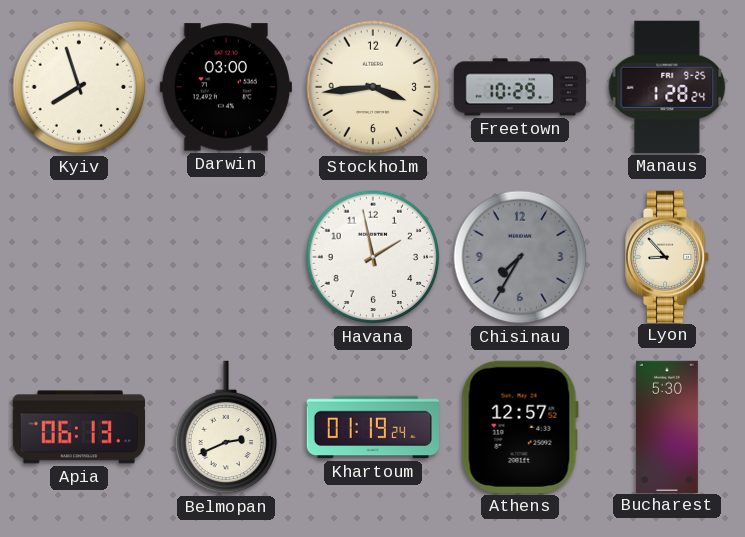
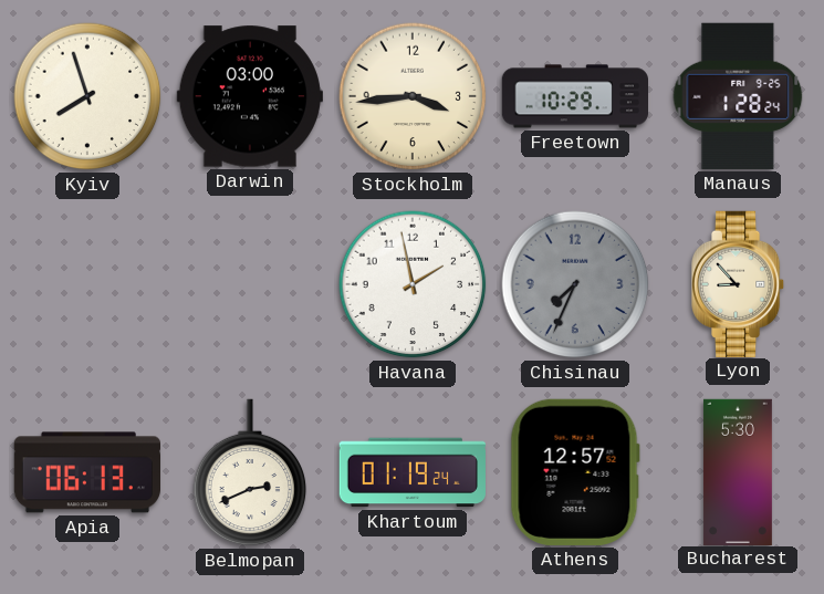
Chisinau: 7:35 -> 7:34 (575, 284)
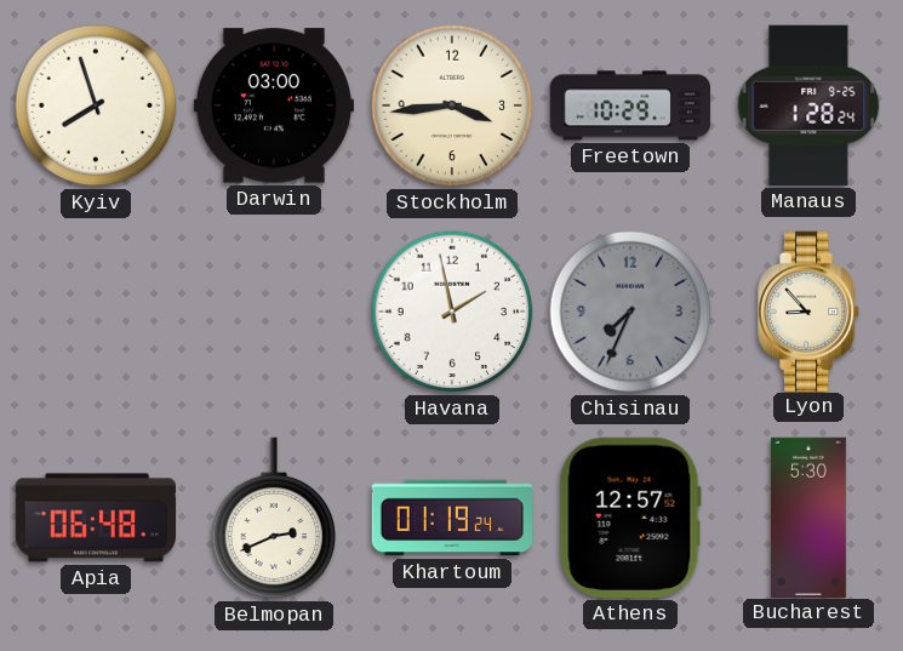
Apia: 06:13 -> 06:48 (95, 518)
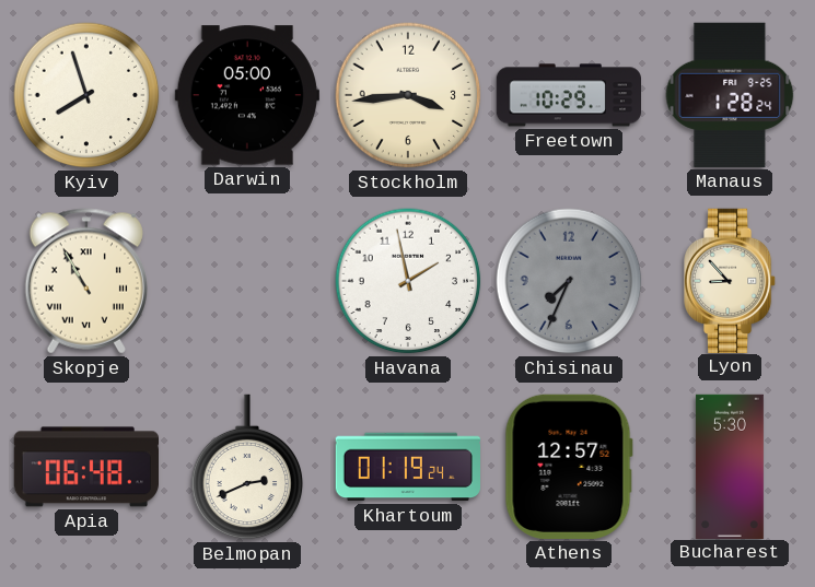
Darwin: 03:00 -> 05:00 (247, 95)
Skopje: none -> 10:55 (86, 281)
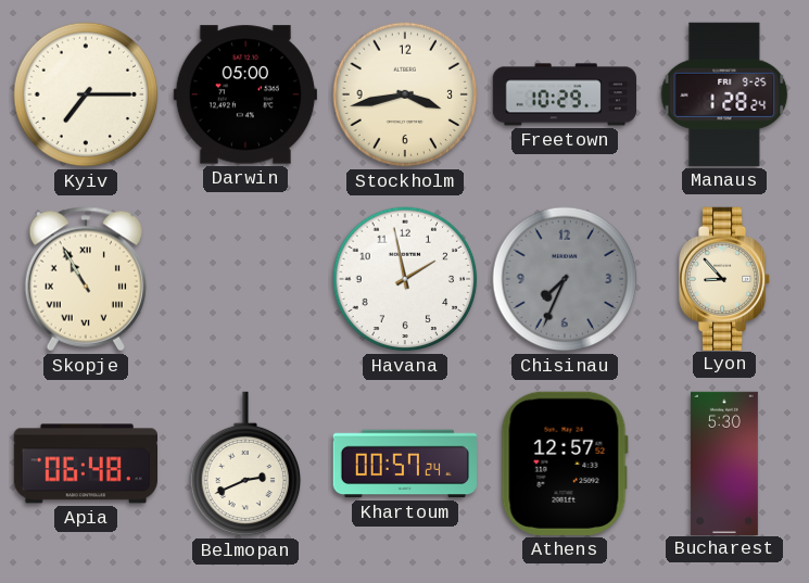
Kyiv: 7:57 -> 7:15 (86, 94)
Stockholm: 3:44 -> 3:43 (405, 94)
Khartoum: 01:19 -> 00:57 (404, 464)
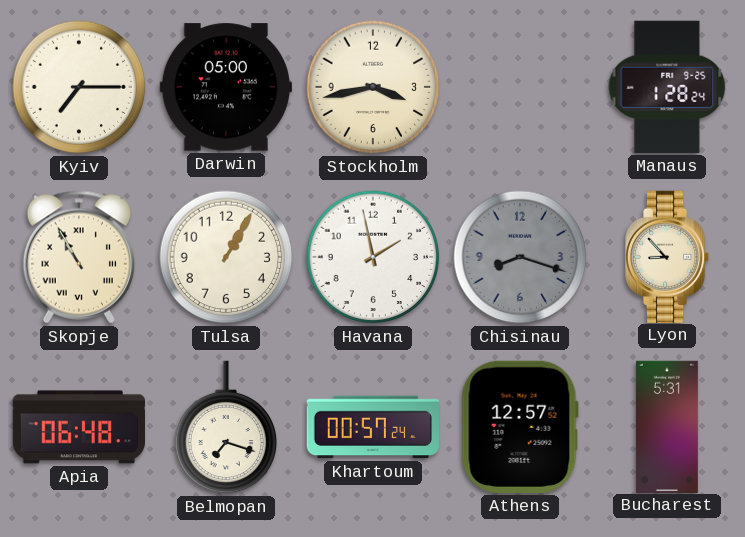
Freetown: 10:29 -> none (564, 94)
Tulsa: none -> 1:05 (226, 257)
Chisinau: 7:34 -> 8:18 (520, 257)
Belmopan: 2:41 -> 7:18 (226, 427)
Bucharest: 5:30 -> 5:31 (667, 426)
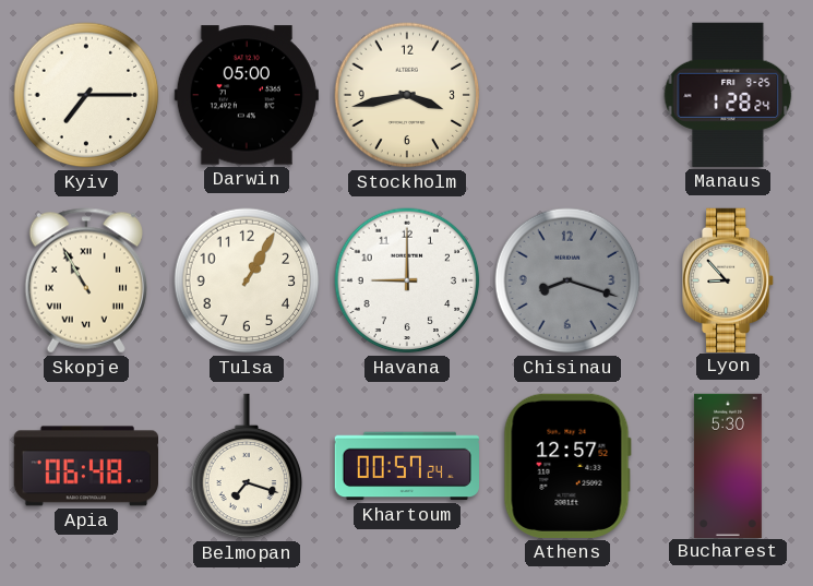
Havana: 1:58 -> 9:00 (407, 280)
Bucharest: 5:31 -> 5:30 (728, 465)
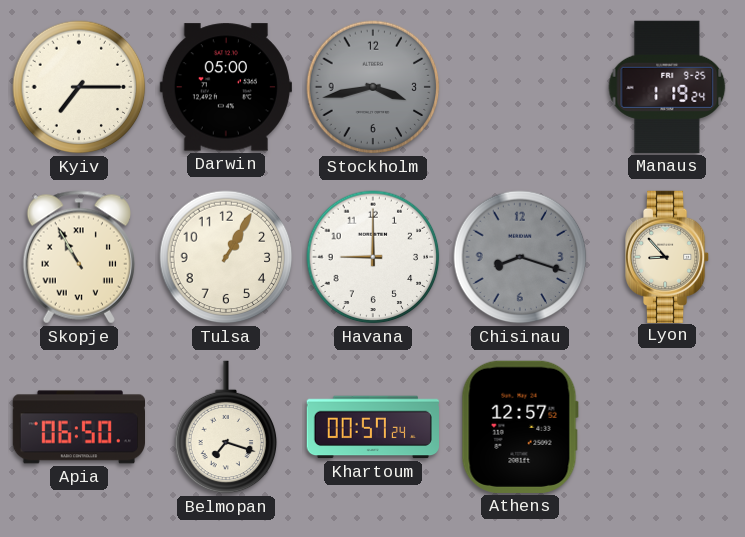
Stockholm dial: cream -> grey (373, 87)
Manaus: 1:28 -> 1:19 (667, 87)
Apia: 06:48 -> 06:50 (78, 427)
Bucharest: 5:30 -> none (728, 465)
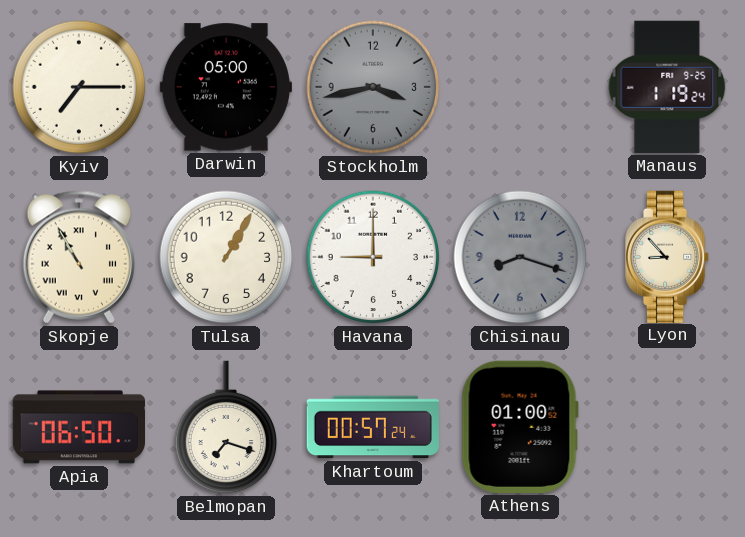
Athens: 12:57 -> 01:00 (520, 427)
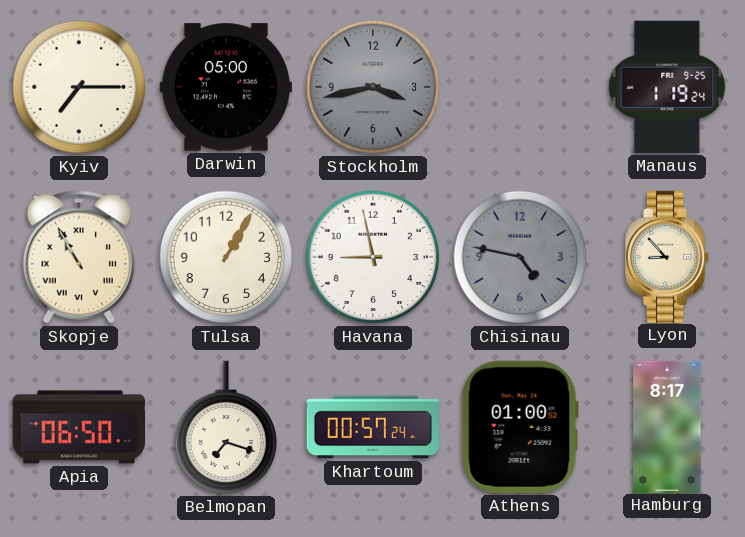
Havana: 9:00 -> 8:58 (373, 257)
Chisinau: 8:18 -> 4:47 (520, 257)
Hamburg: none -> 8:17 (667, 426)
